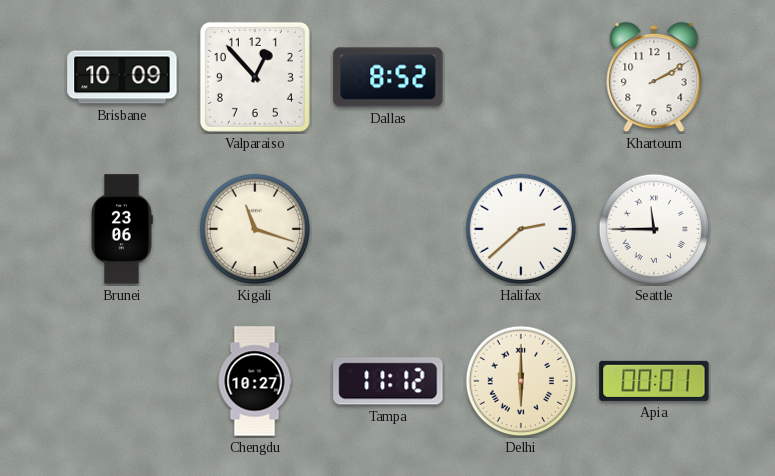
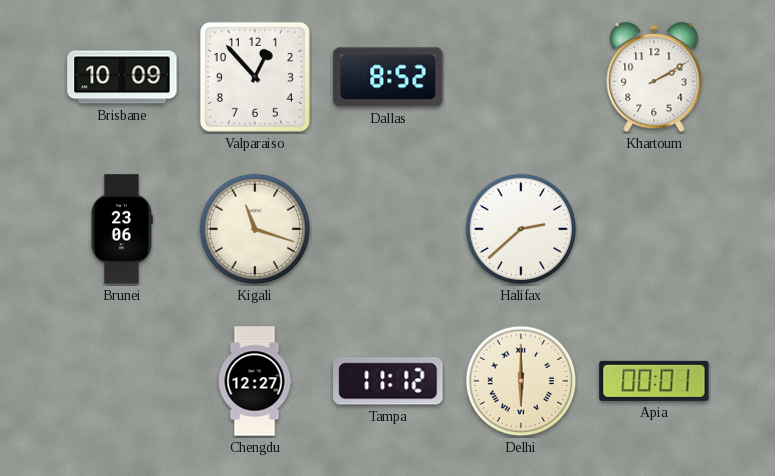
Seattle: 11:45 -> none (654, 229)
Chengdu: 10:27 -> 12:27 (255, 381)
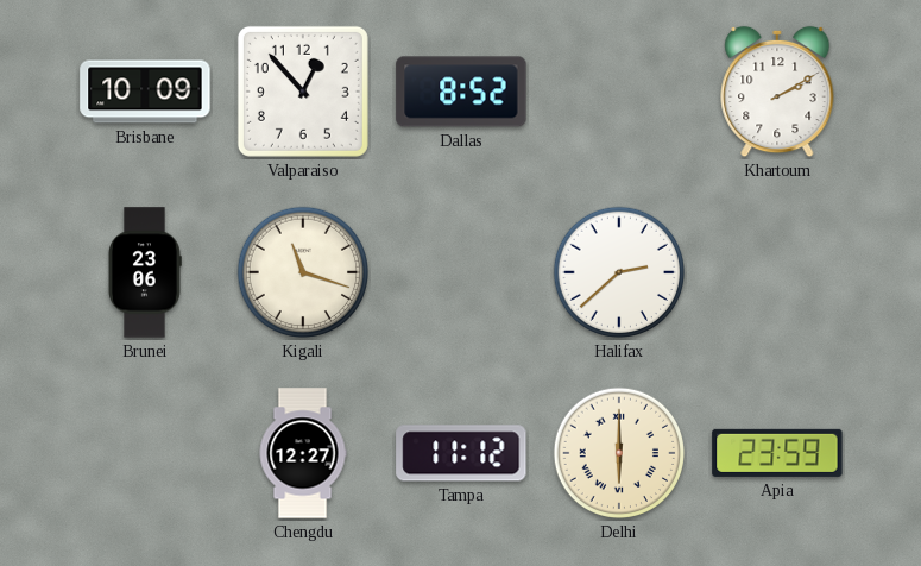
Apia: 00:01 -> 23:59 (777, 453)
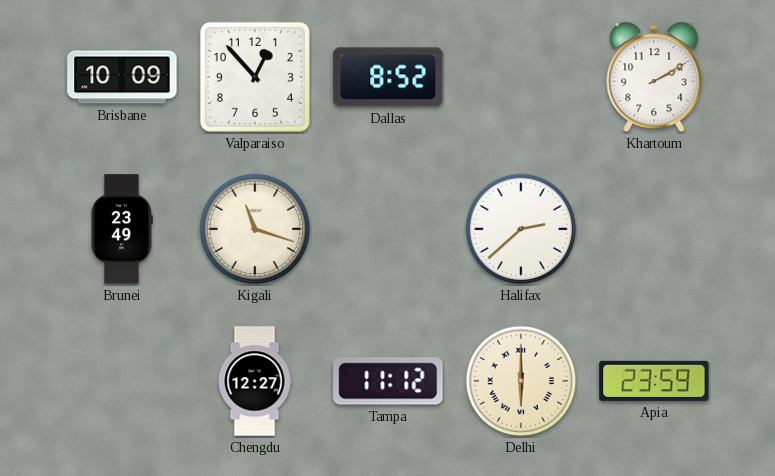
Brunei: 23:06 -> 23:49 (122, 229)
